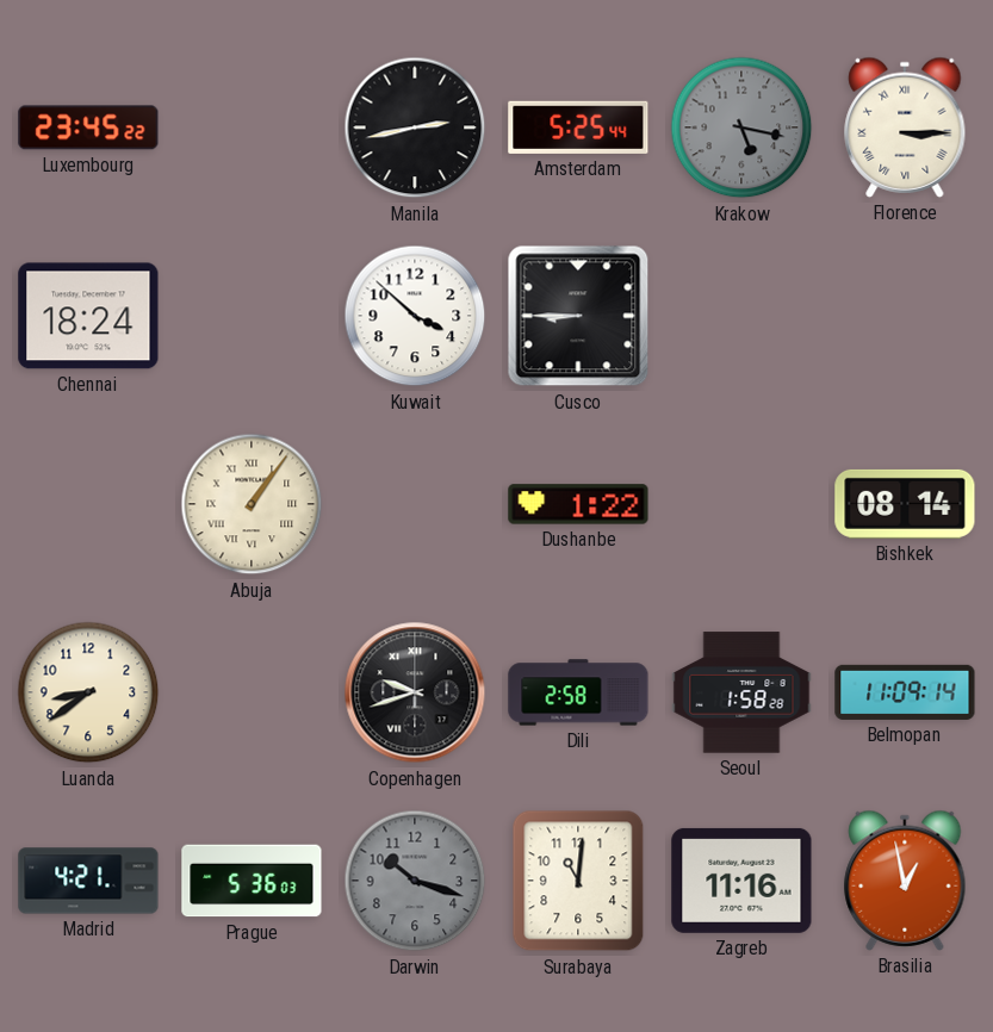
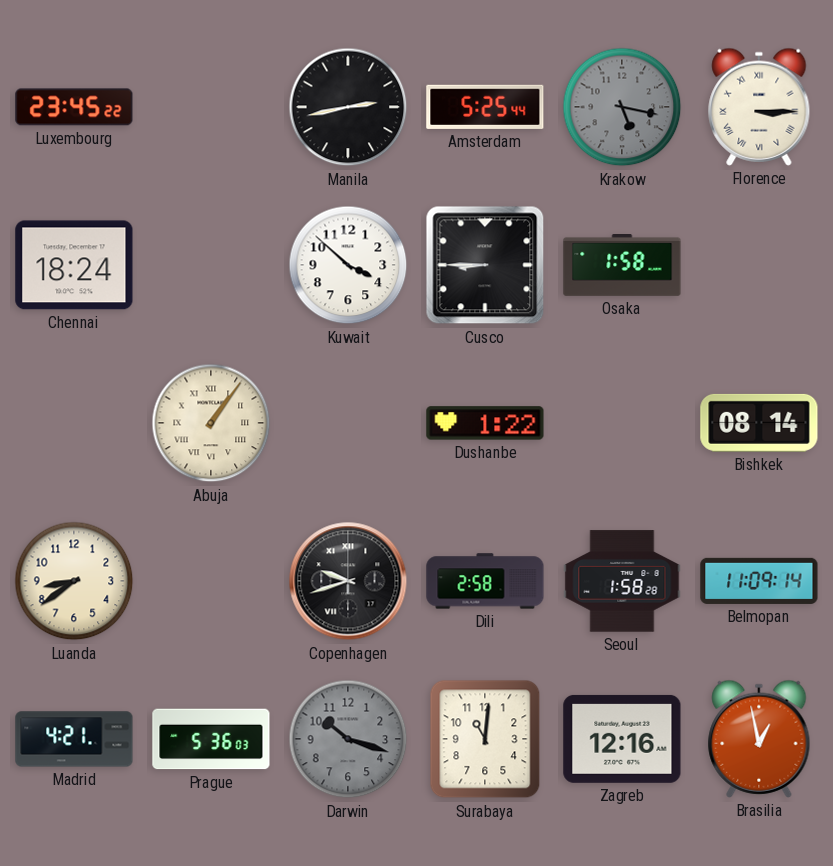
Osaka: none -> 1:58 (622, 266)
Zagreb: 11:16 -> 12:16 (622, 739)
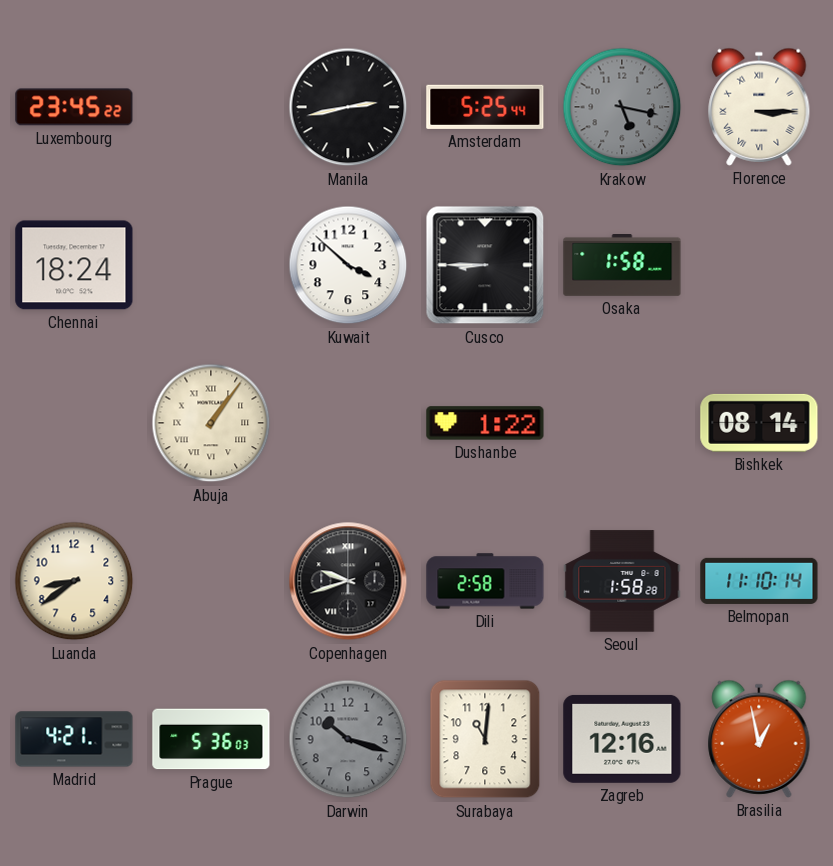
Belmopan: 11:09 -> 11:10 (759, 581)
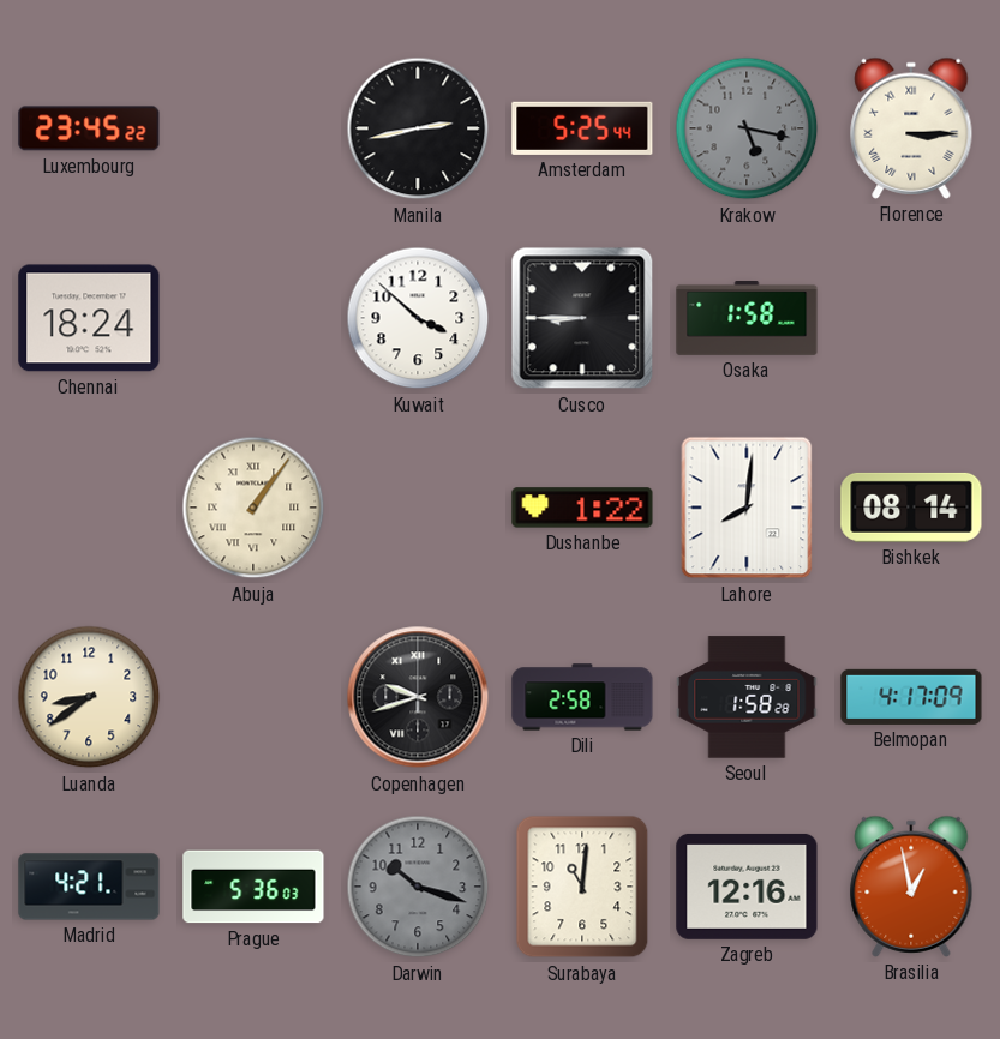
Lahore: none -> 8:01 (747, 508)
Belmopan: 11:10 -> 4:17 (911, 697)
